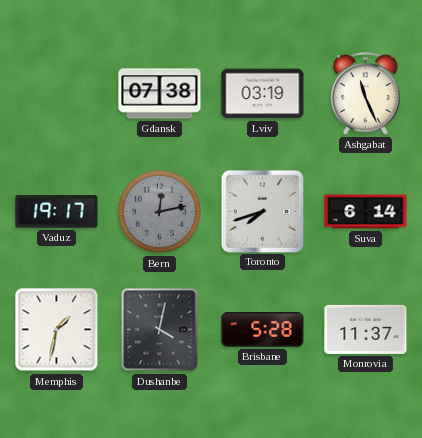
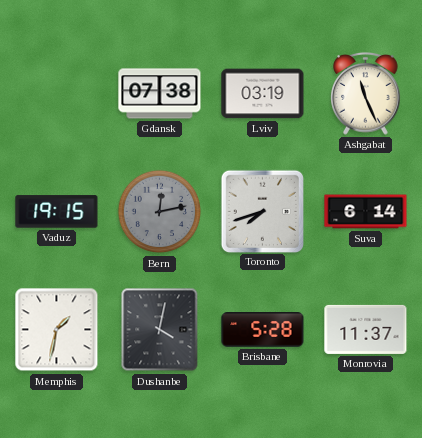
Vaduz: 19:17 -> 19:15 (57, 212)
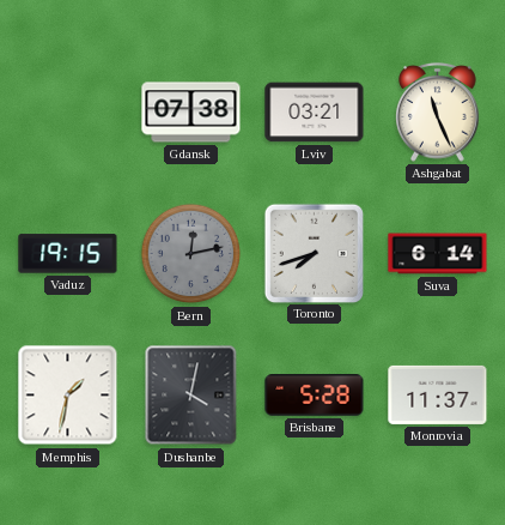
Lviv: 03:19 -> 03:21 (315, 113)
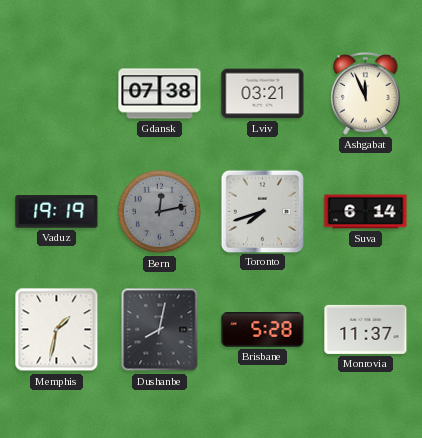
Ashgabat: 11:26 -> 11:56 (366, 94)
Vaduz: 19:15 -> 19:19 (57, 212)
Dushanbe: 4:02 -> 8:02 (160, 330)
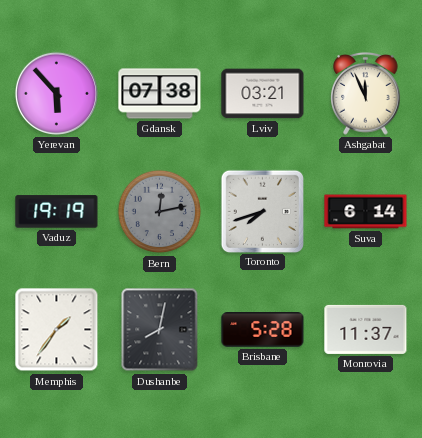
Yerevan: none -> 5:53 (56, 93)
Memphis: 1:32 -> 1:36 (57, 330)
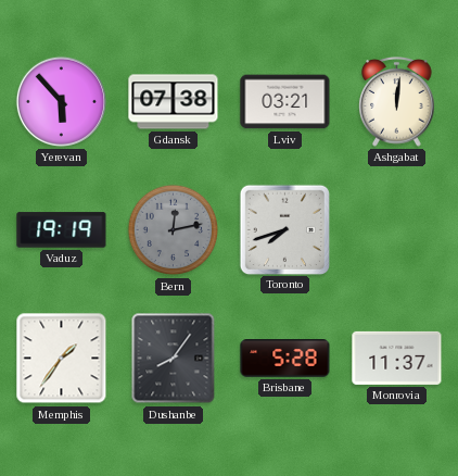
Ashgabat: 11:56 -> 12:01 (397, 102)
Suva: 6:14 -> none (366, 212)
Dushanbe: 8:02 -> 8:06 (174, 359)
